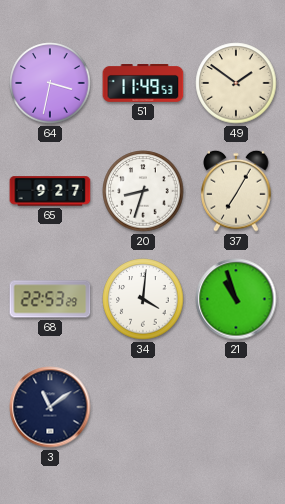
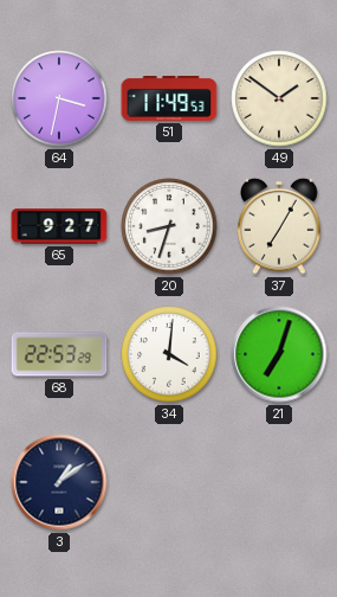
21: 10:57 -> 7:03 (279, 354)
3: 11:09 -> 1:09 (59, 482)
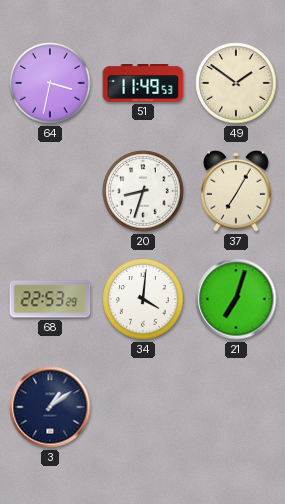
65: 9:27 -> none (59, 226)
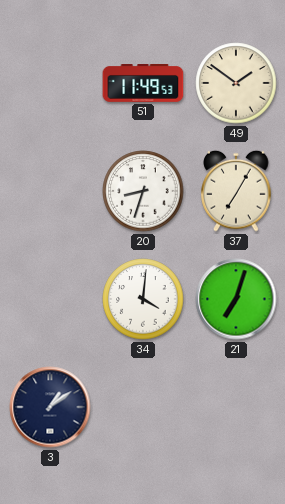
64: 3:32 -> none (50, 83)
68: 22:53 -> none (50, 299)
